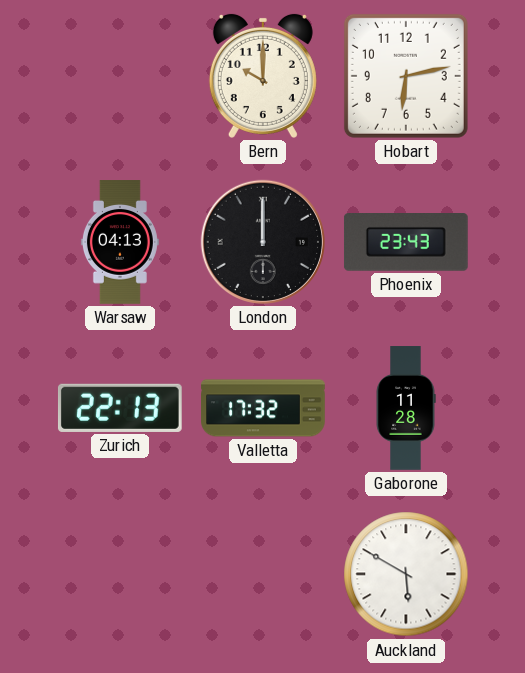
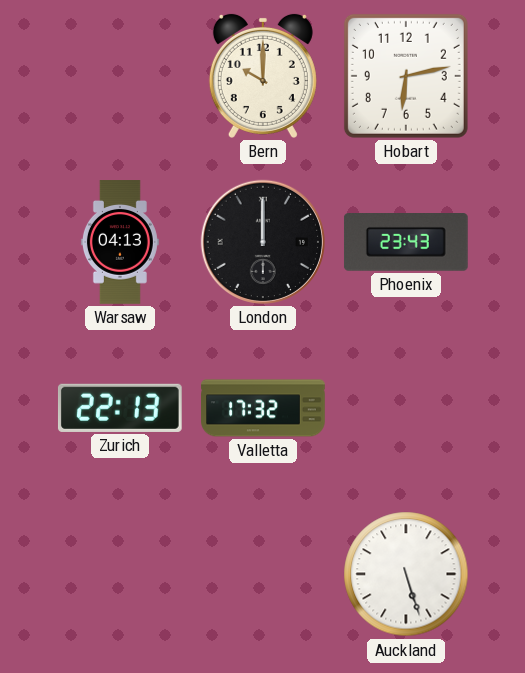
Gaborone: 11:28 -> none (406, 408)
Auckland: 5:50 -> 5:27 (406, 574)
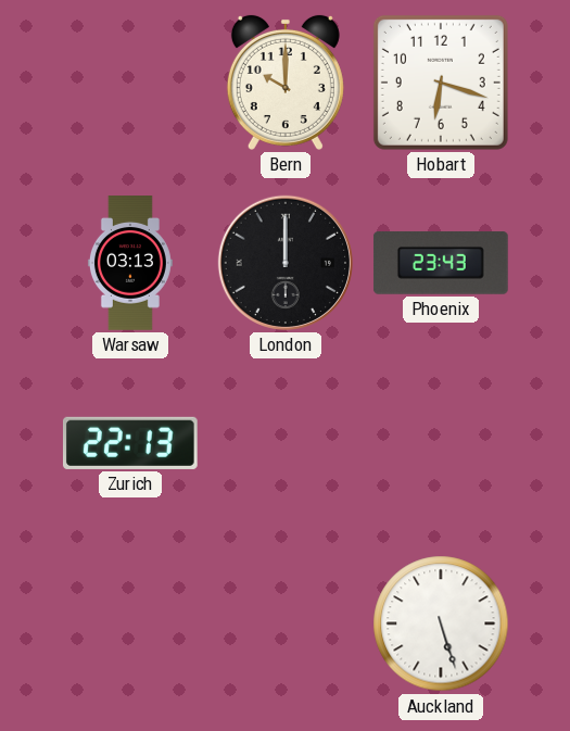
Hobart: 6:13 -> 6:18 (441, 83)
Warsaw: 04:13 -> 03:13 (130, 263)
Valletta: 17:32 -> none (263, 408)
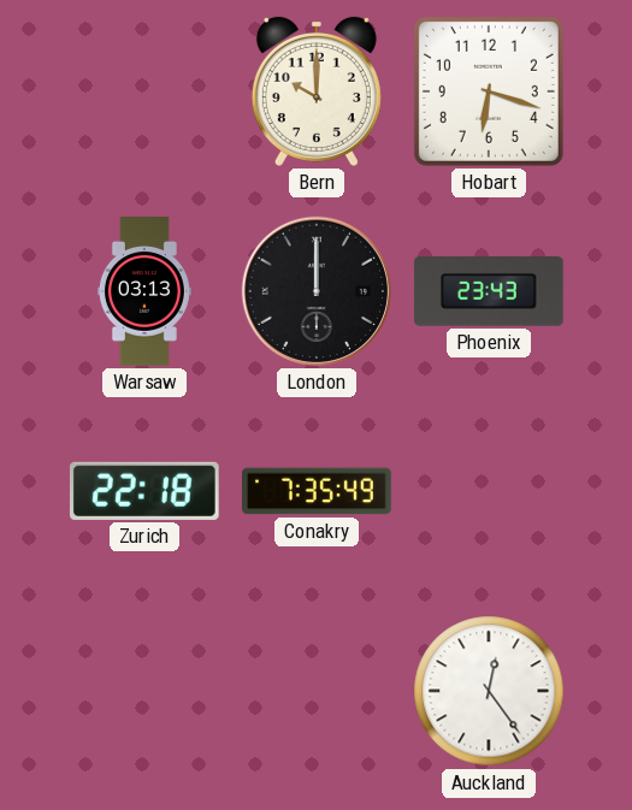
Zurich: 22:13 -> 22:18 (144, 491)
Conakry: none -> 7:35 (318, 491)
Auckland: 5:27 -> 12:24 (489, 691)
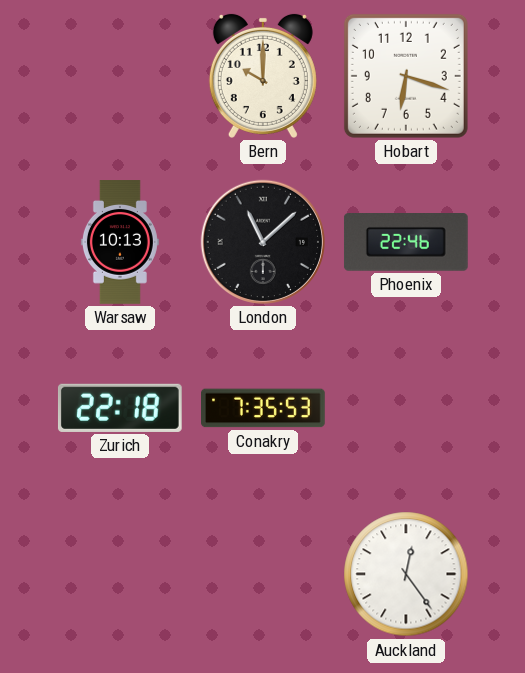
Warsaw: 03:13 -> 10:13 (120, 242)
London: 12:00 -> 11:08 (263, 242)
Phoenix: 23:43 -> 22:46 (406, 243)
Conakry: 7:35:49 -> 7:35:53 (264, 408)
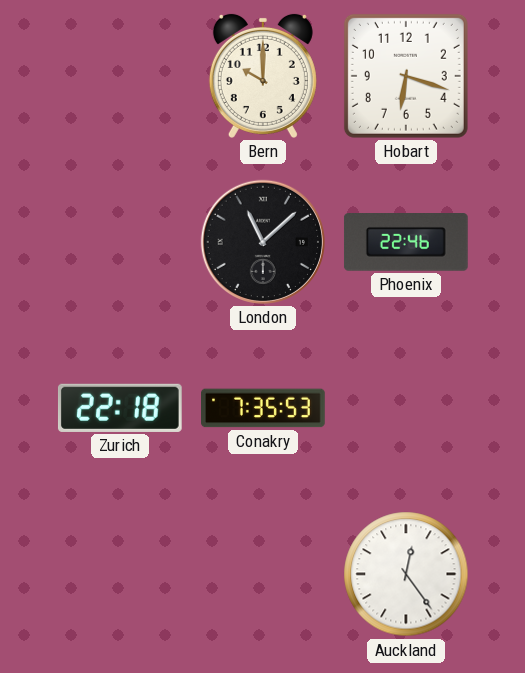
Warsaw: 10:13 -> none (120, 242)
